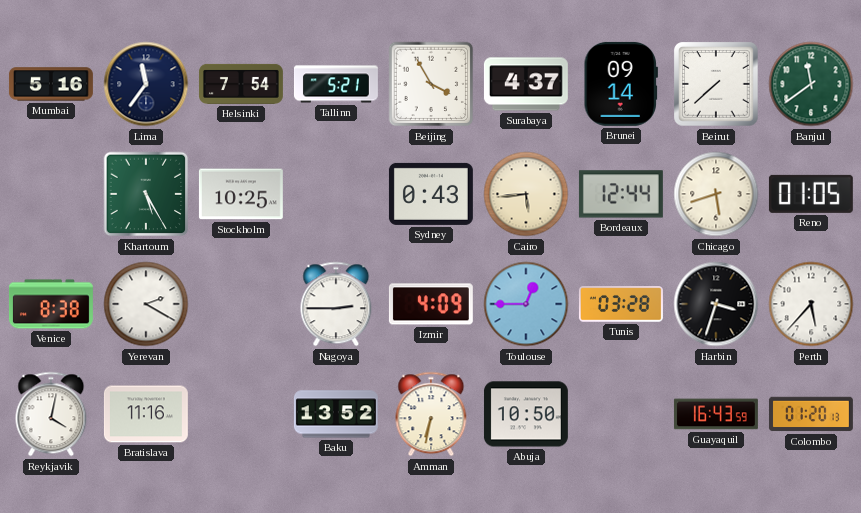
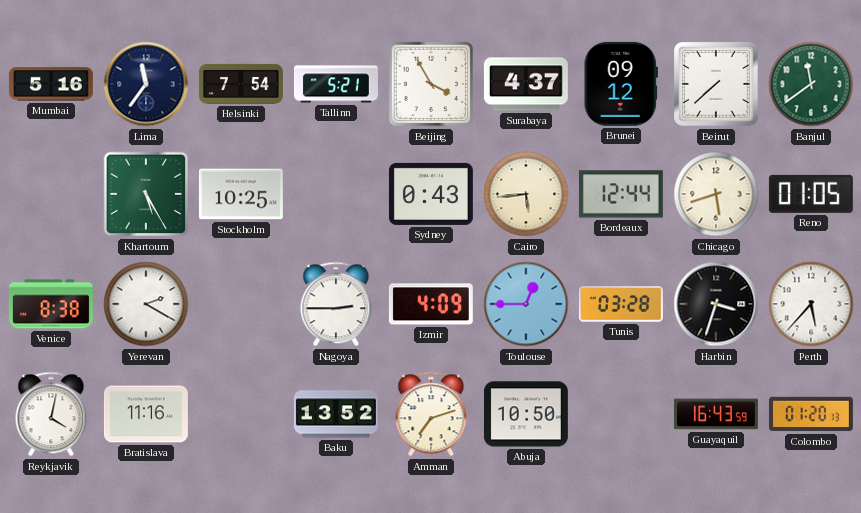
Brunei: 09:14 -> 09:12 (621, 84)
Amman: 6:32 -> 7:12 (431, 414)
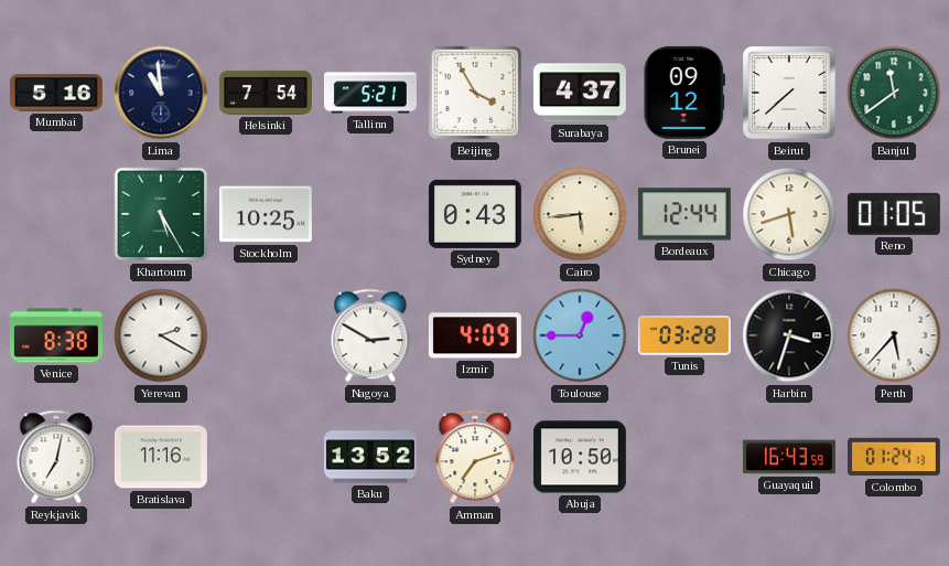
Lima: 11:36 -> 10:59 (161, 93)
Nagoya: 2:45 -> 2:50 (370, 335)
Reykjavik: 4:02 -> 7:02 (56, 457)
Colombo: 01:20 -> 01:24 (894, 457)
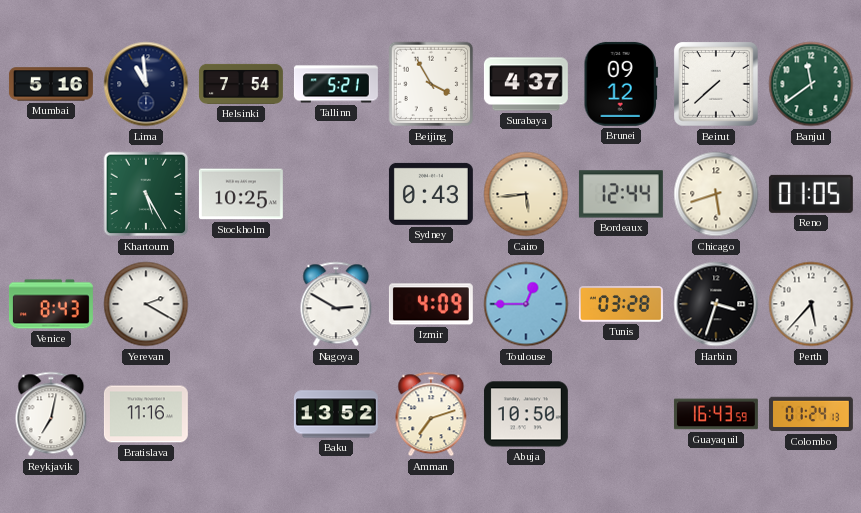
Venice: 8:38 -> 8:43 (51, 304)
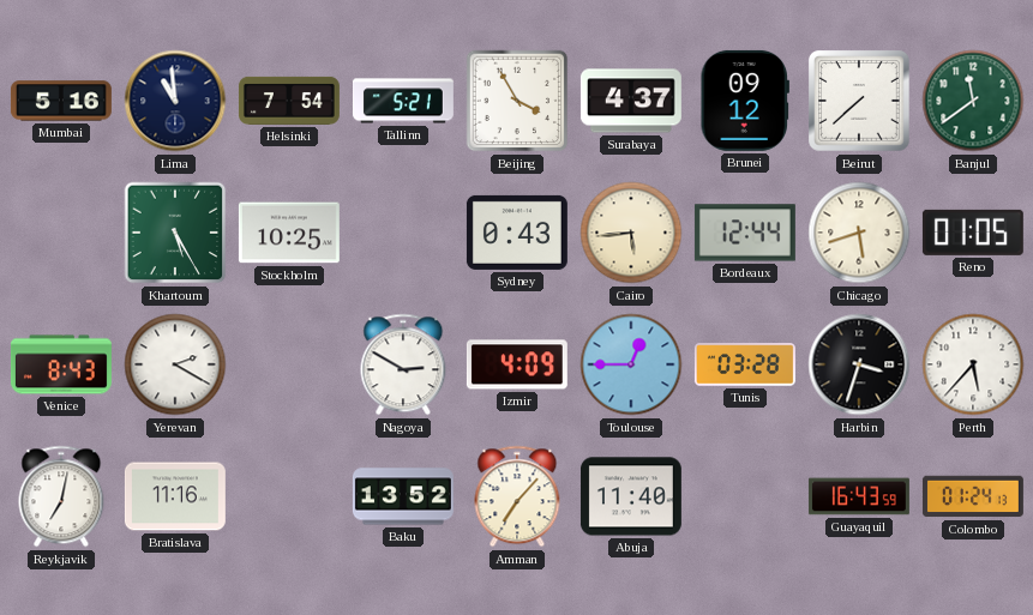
Amman: 7:12 -> 7:07 (517, 496)
Abuja: 10:50 -> 11:40 (631, 496)
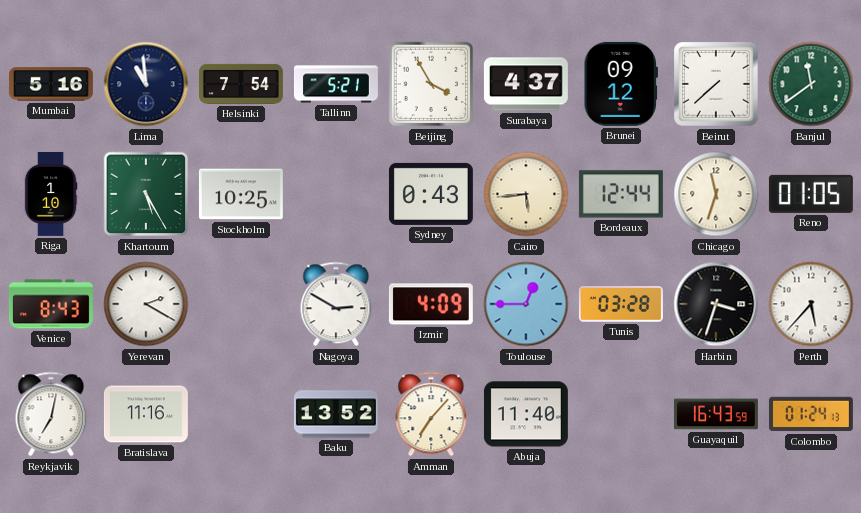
Riga: none -> 1:10 (51, 194)
Chicago: 5:42 -> 11:33 (716, 194)
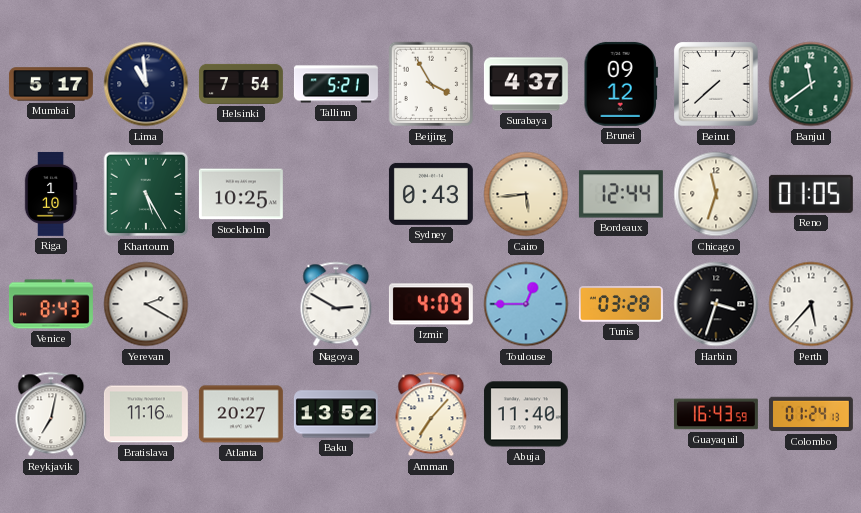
Mumbai: 5:16 -> 5:17 (51, 84)
Atlanta: none -> 20:27 (241, 414)
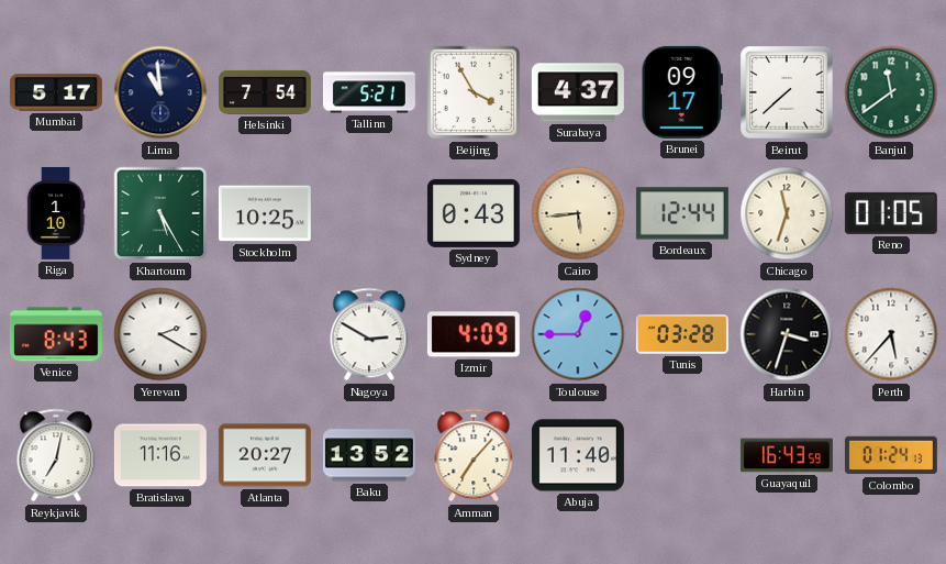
Brunei: 09:12 -> 09:17 (682, 92)
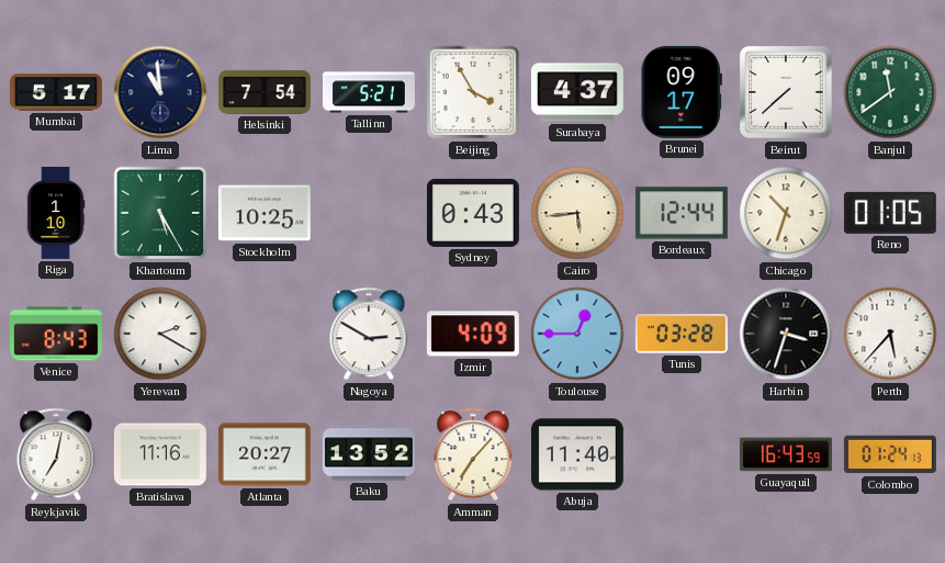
Chicago: 11:33 -> 10:33 (786, 213)
